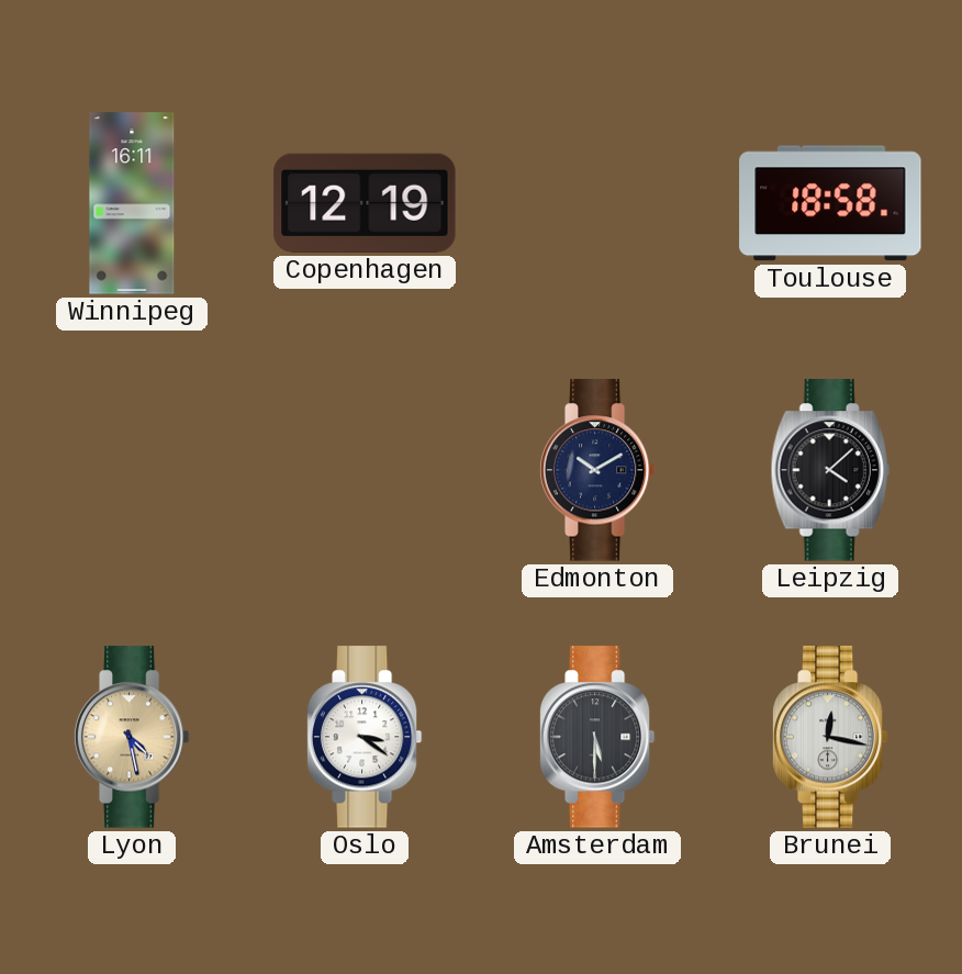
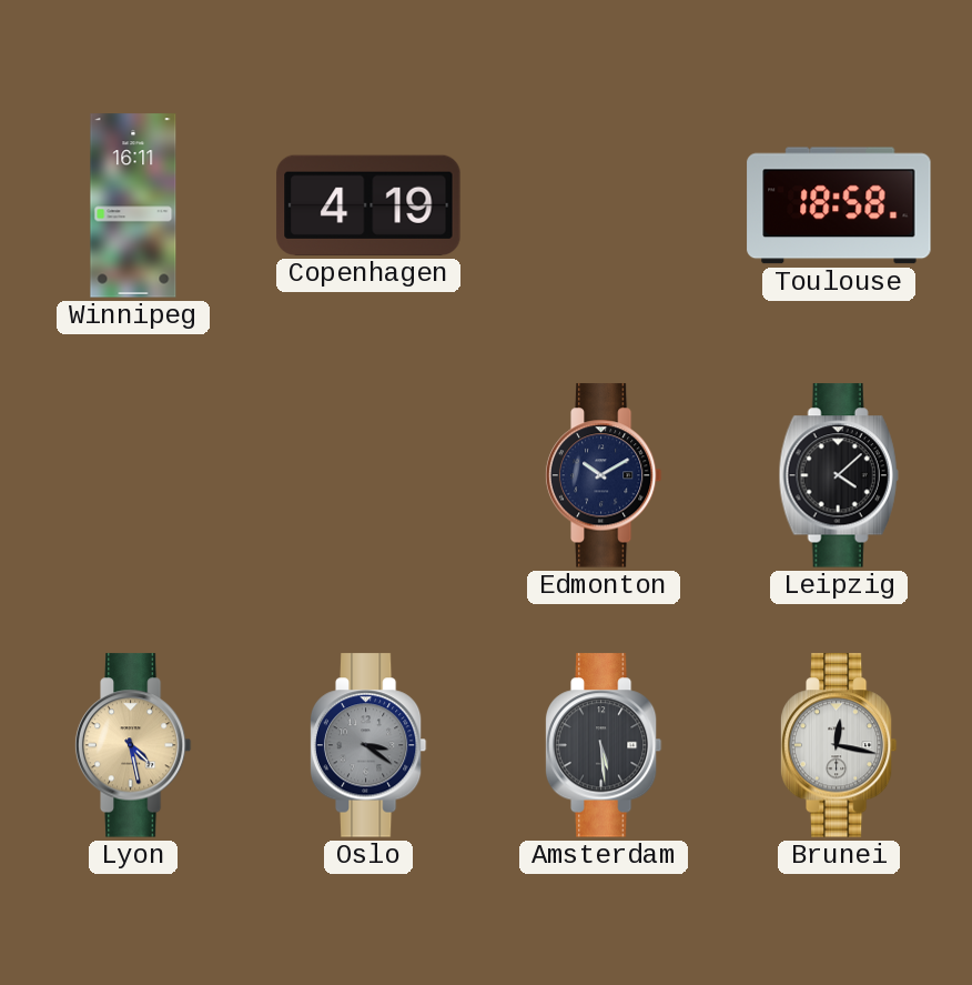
Copenhagen: 12:19 -> 4:19 (368, 205)
Oslo dial: white -> grey (368, 745)
Amsterdam: 5:30 -> 5:29 (604, 745)
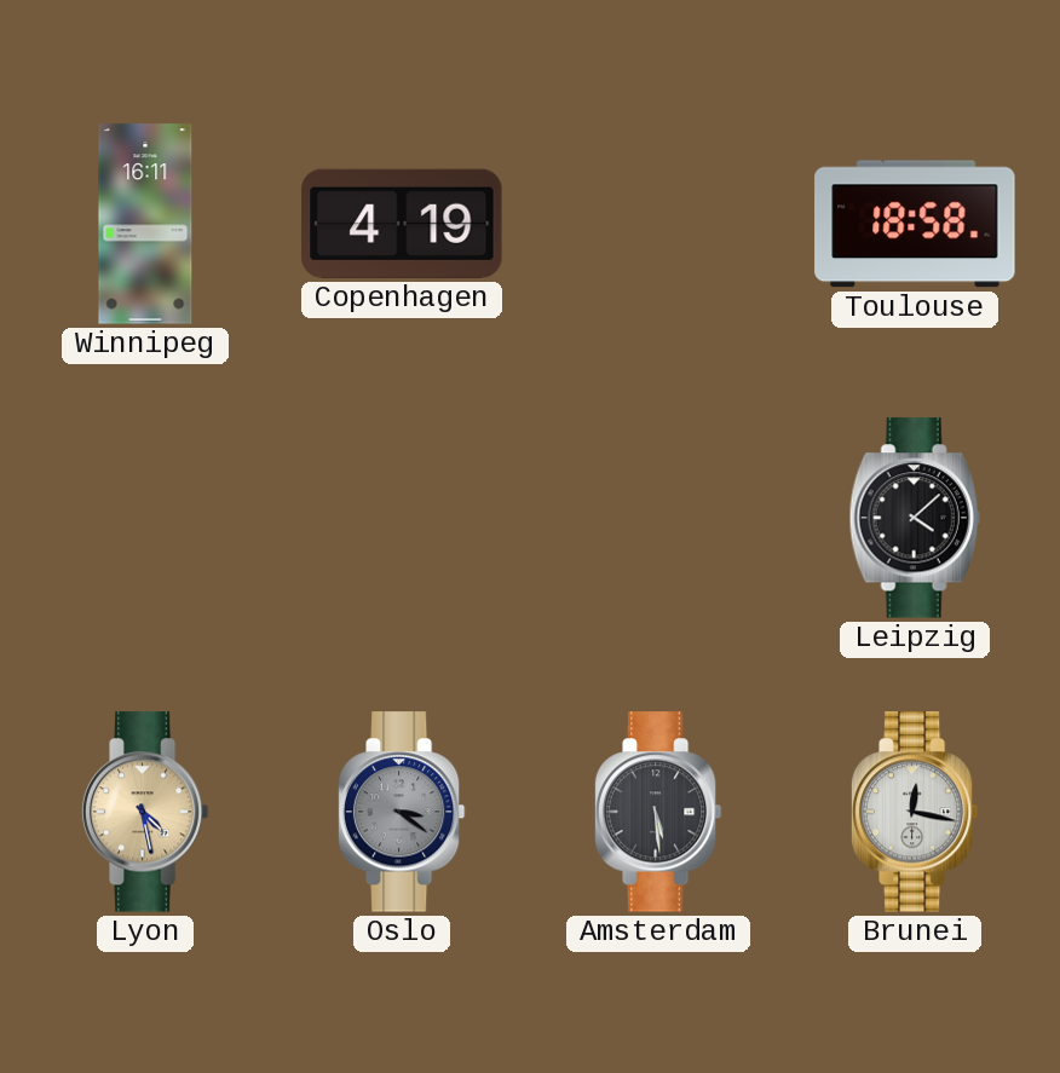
Edmonton: 10:10 -> none (604, 475)
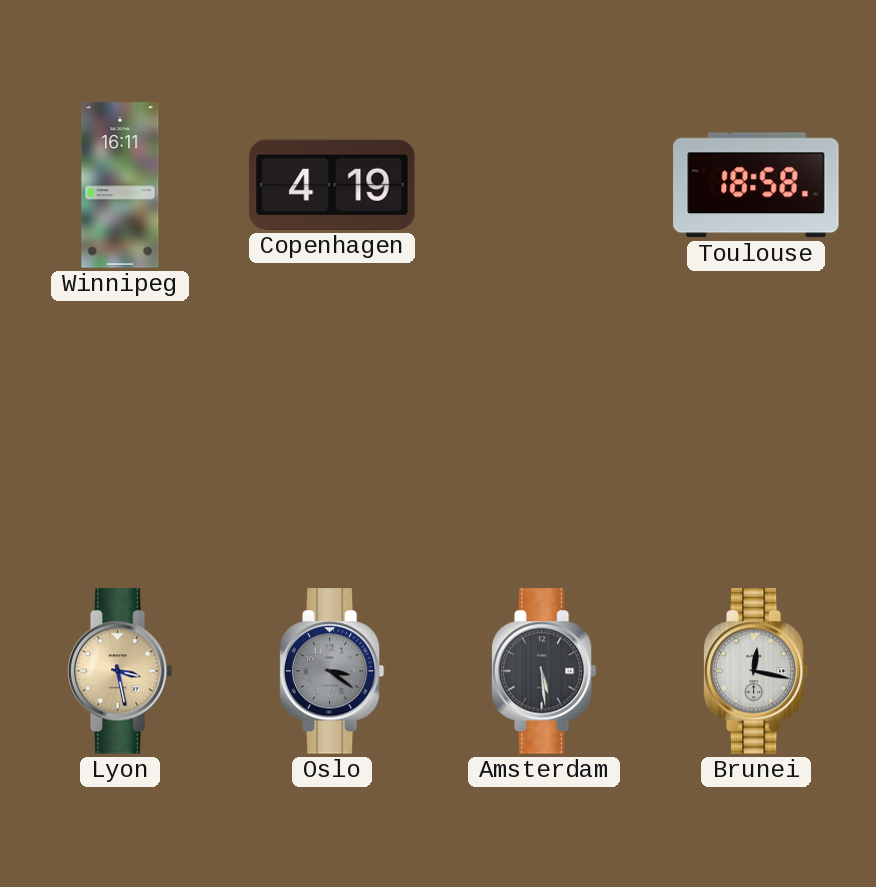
Leipzig: 4:08 -> none (915, 518)
Lyon: 4:28 -> 3:28 (120, 671)
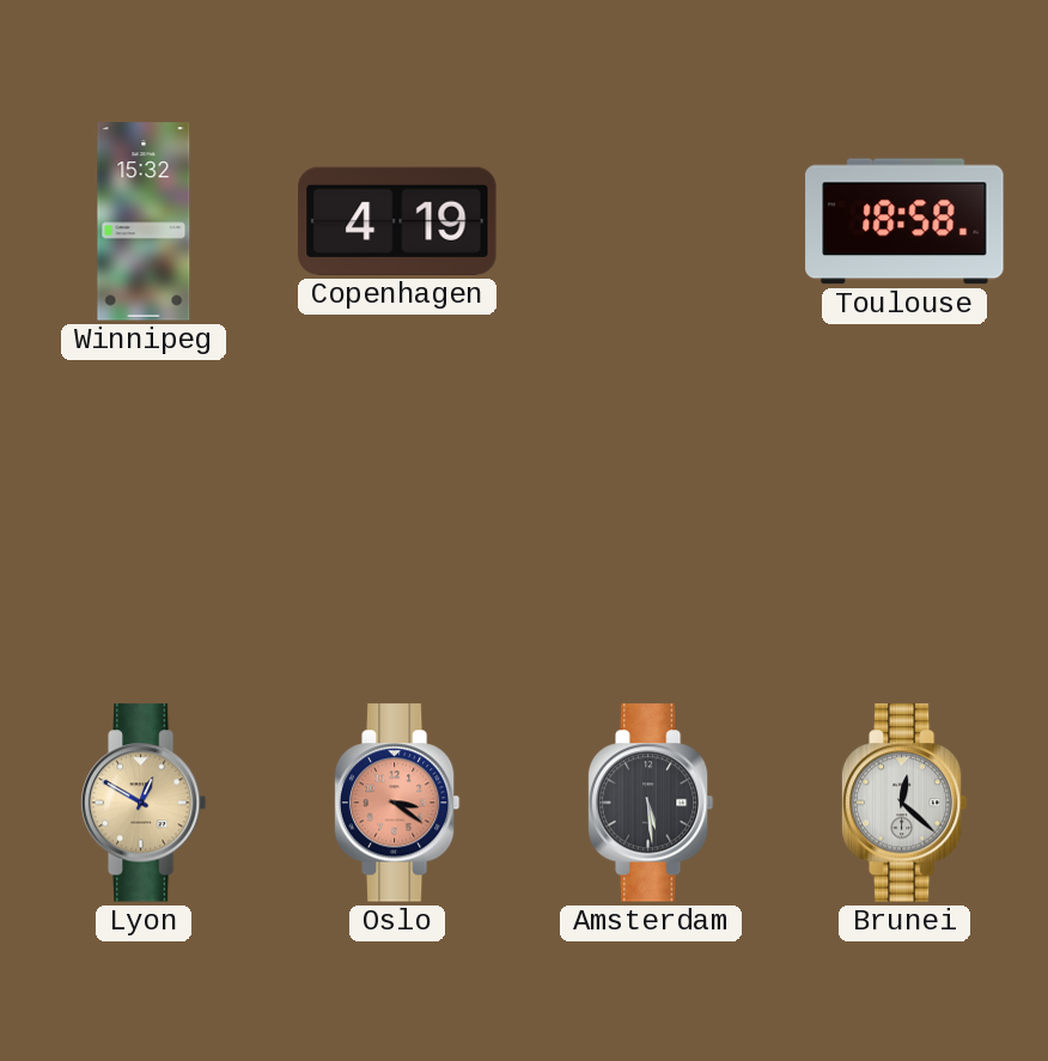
Winnipeg: 16:11 -> 15:32 (144, 221)
Lyon: 3:28 -> 12:50 (144, 803)
Oslo dial: grey -> salmon (397, 803)
Brunei: 12:17 -> 12:22 (904, 803)
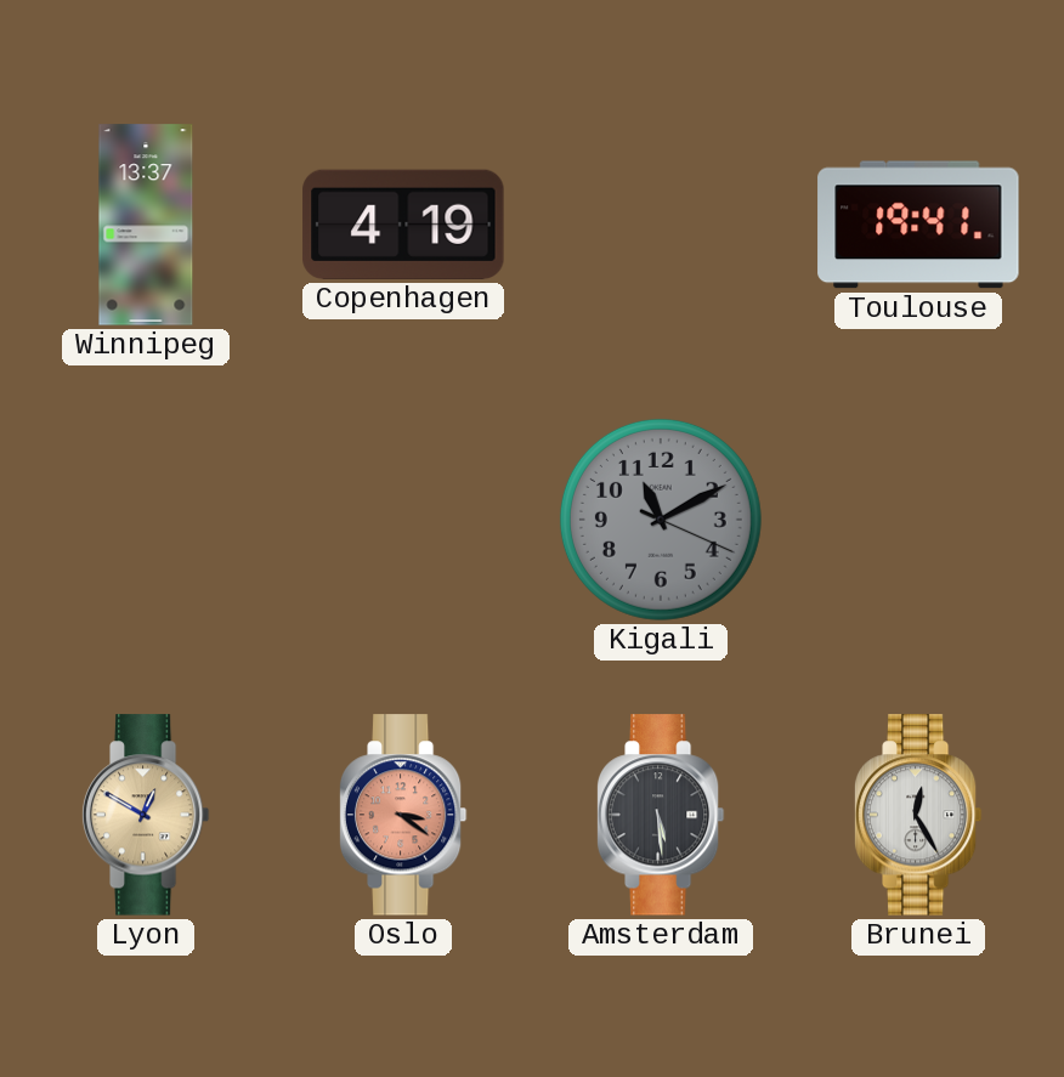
Winnipeg: 15:32 -> 13:37 (146, 225)
Toulouse: 18:58 -> 19:41 (918, 225)
Kigali: none -> 11:10 (661, 520)
Brunei: 12:22 -> 12:25 (918, 815)
